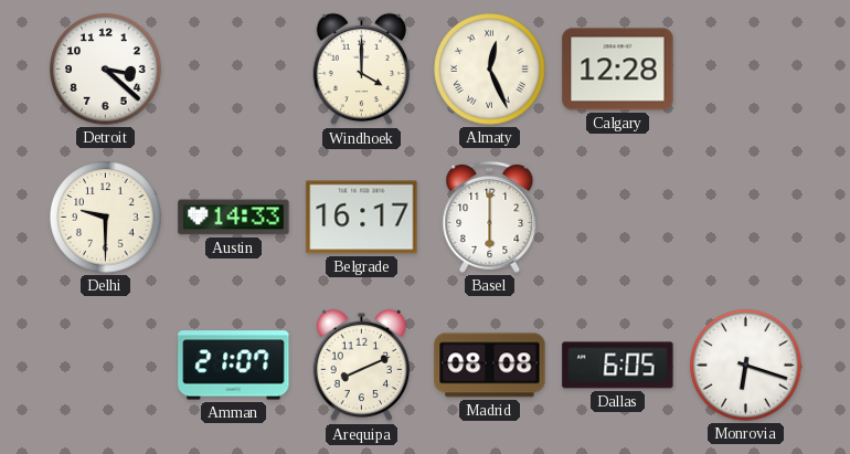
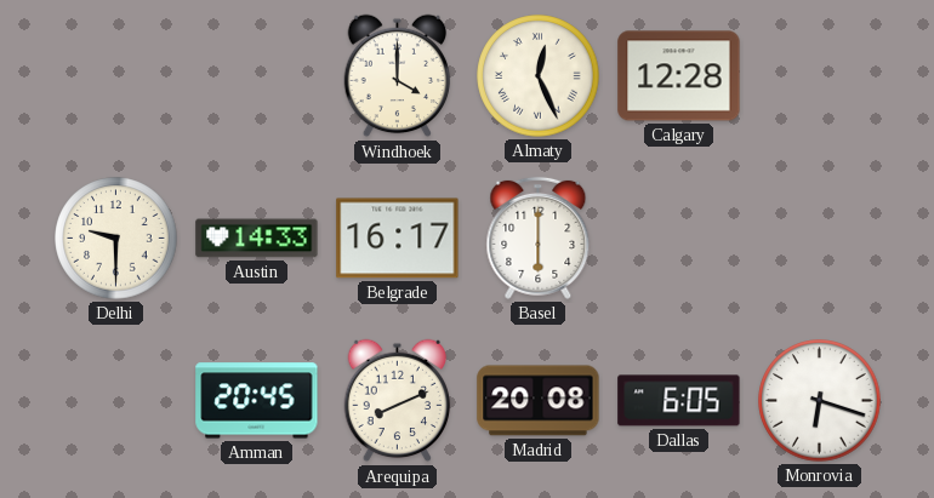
Detroit: 3:22 -> none (106, 70)
Amman: 21:07 -> 20:45 (257, 401)
Madrid: 08:08 -> 20:08 (539, 401)
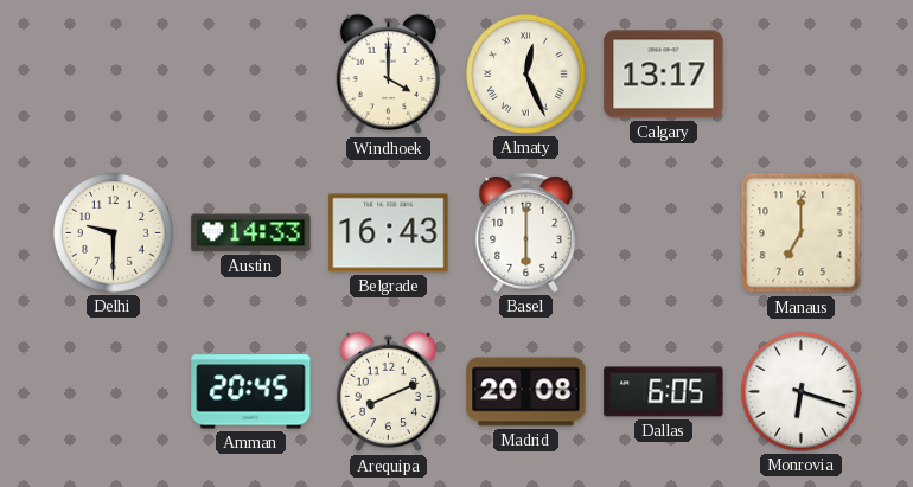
Calgary: 12:28 -> 13:17 (664, 75)
Belgrade: 16:17 -> 16:43 (389, 233)
Manaus: none -> 7:00 (802, 233)
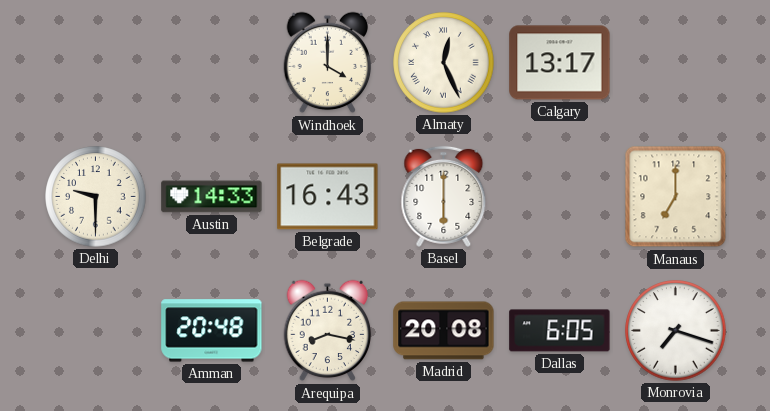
Amman: 20:45 -> 20:48 (212, 331)
Arequipa: 8:11 -> 8:17 (328, 331)
Monrovia: 6:18 -> 7:18 (676, 331)
